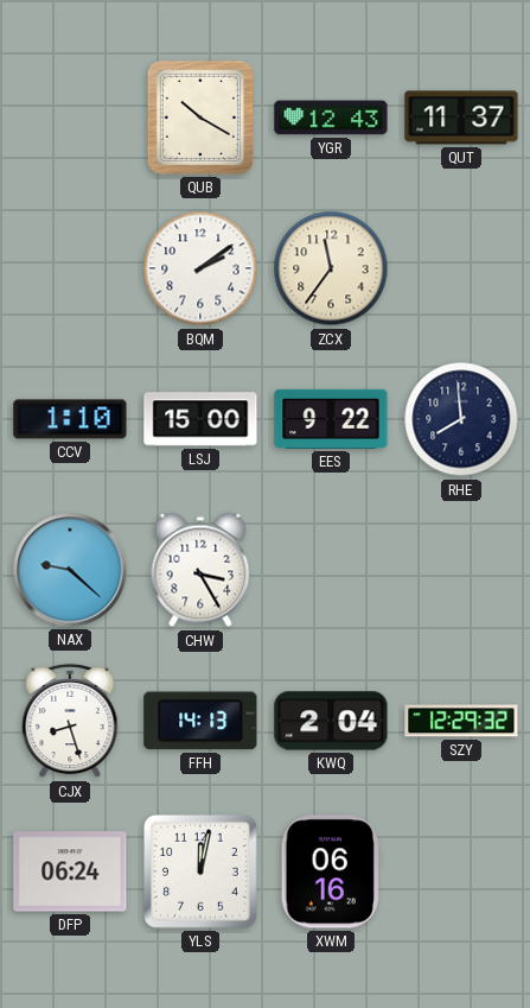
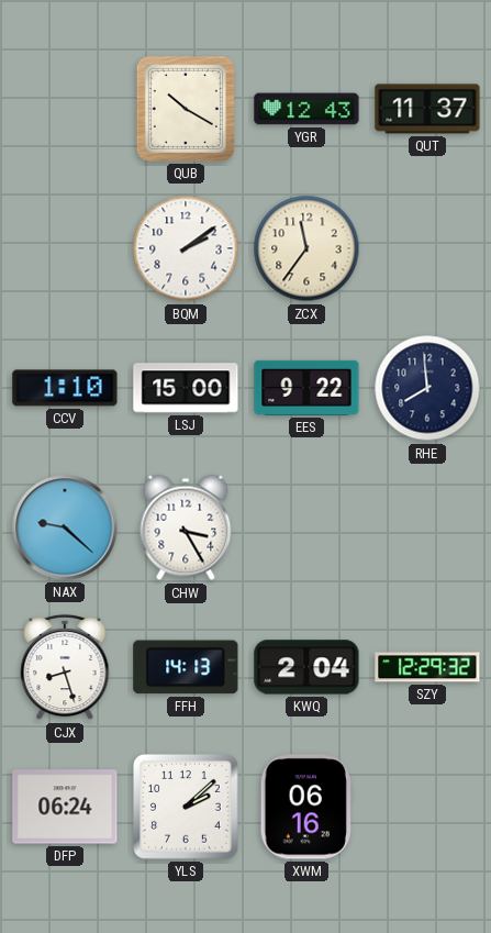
YLS: 12:02 -> 2:08 (187, 808)
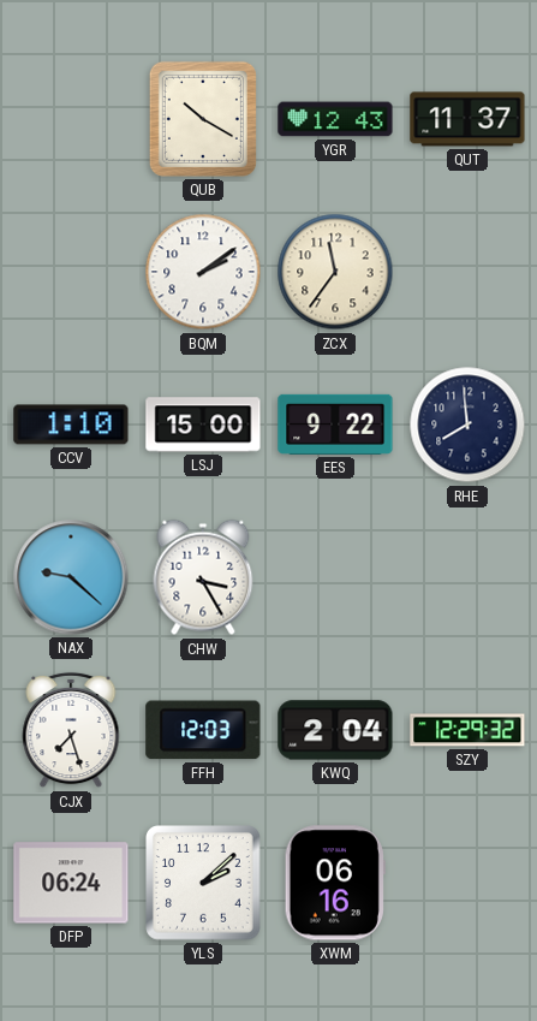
CJX: 8:27 -> 7:27 (71, 730)
FFH: 14:13 -> 12:03 (203, 730)
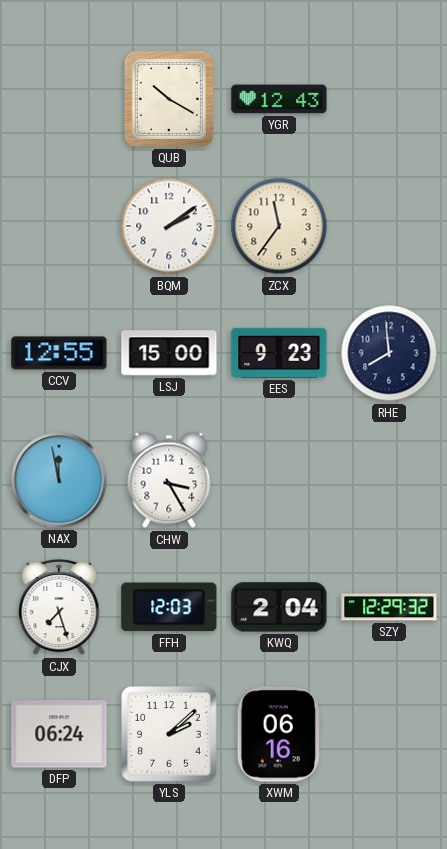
QUT: 11:37 -> none (467, 119)
CCV: 1:10 -> 12:55 (59, 353)
EES: 9:22 -> 9:23 (279, 353)
NAX: 9:22 -> 11:58 (59, 480)
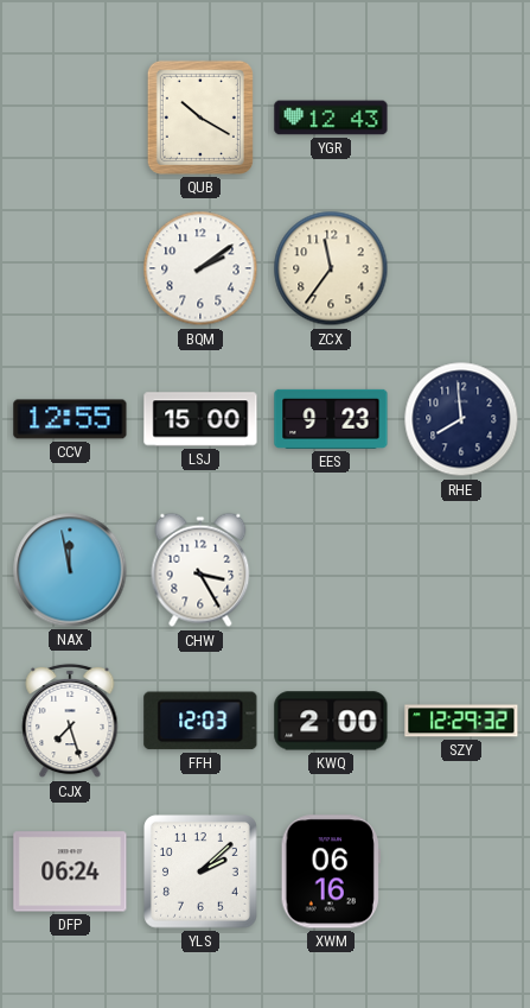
KWQ: 2:04 -> 2:00 (331, 721)
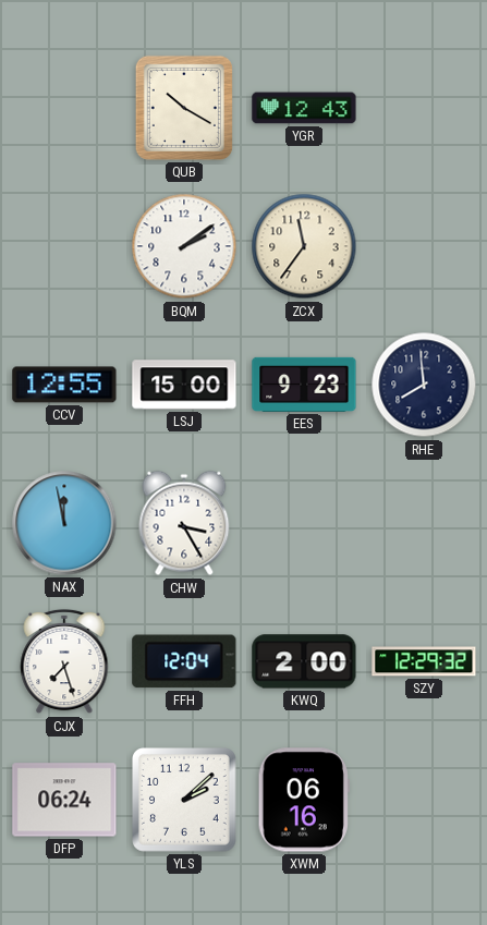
FFH: 12:03 -> 12:04 (184, 661)
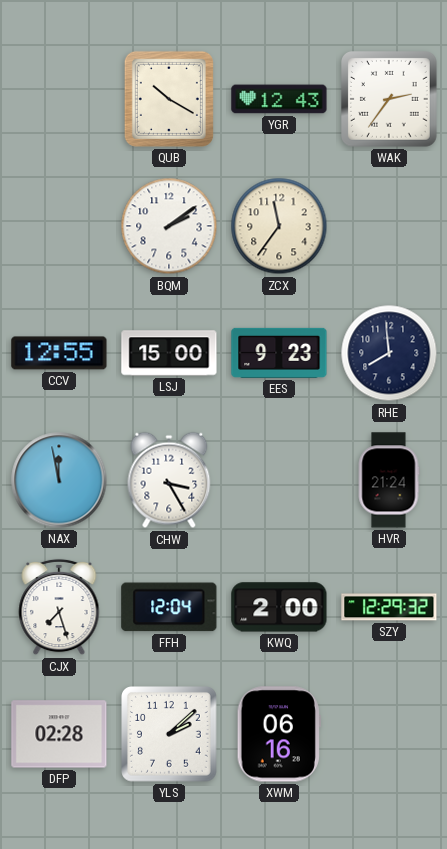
WAK: none -> 2:36 (390, 100)
HVR: none -> 21:24 (389, 480)
DFP: 06:24 -> 02:28 (59, 734)
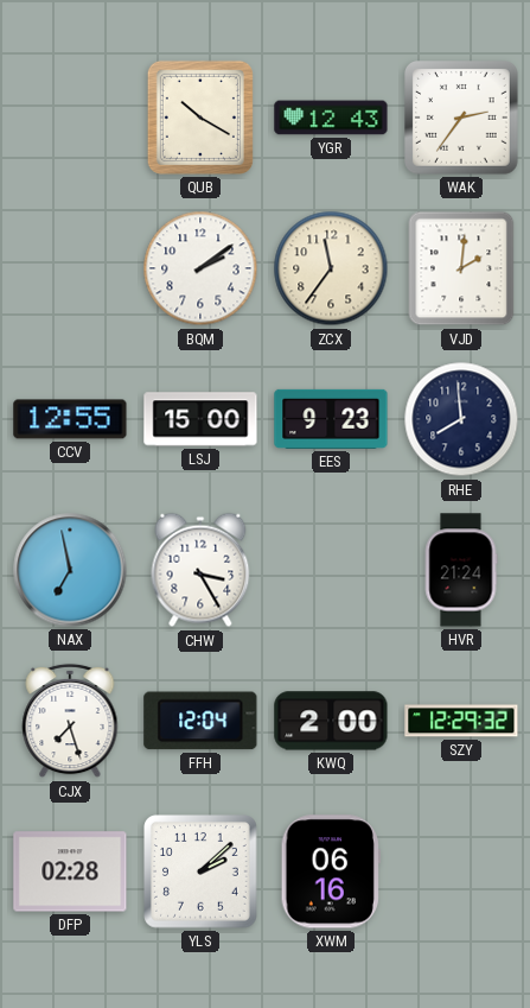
VJD: none -> 2:01 (461, 268)
NAX: 11:58 -> 6:58 (70, 570)
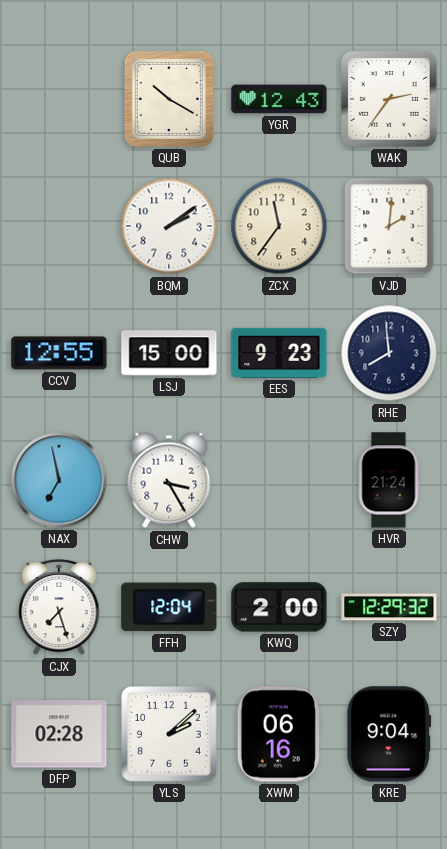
KRE: none -> 9:04 (389, 734)
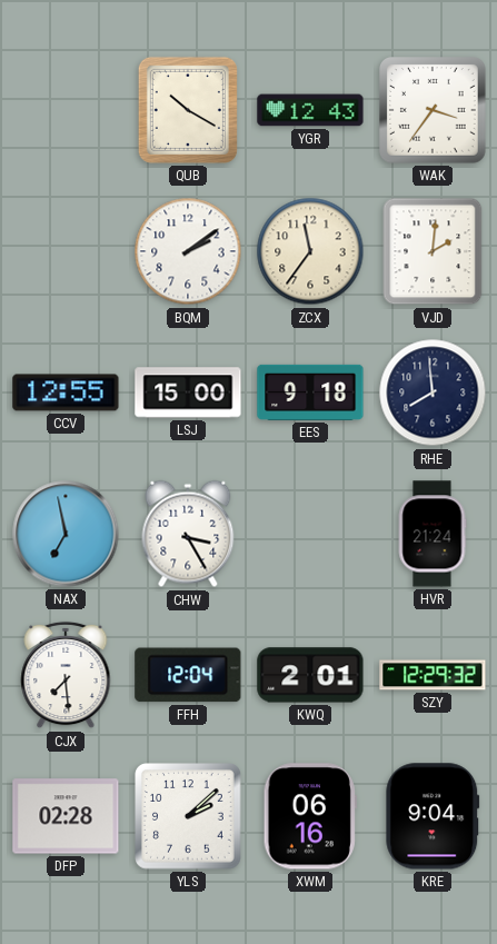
WAK: 2:36 -> 3:36 (434, 111)
EES: 9:23 -> 9:18 (310, 392)
CJX: 7:27 -> 7:29 (66, 675)
KWQ: 2:00 -> 2:01 (310, 675)
